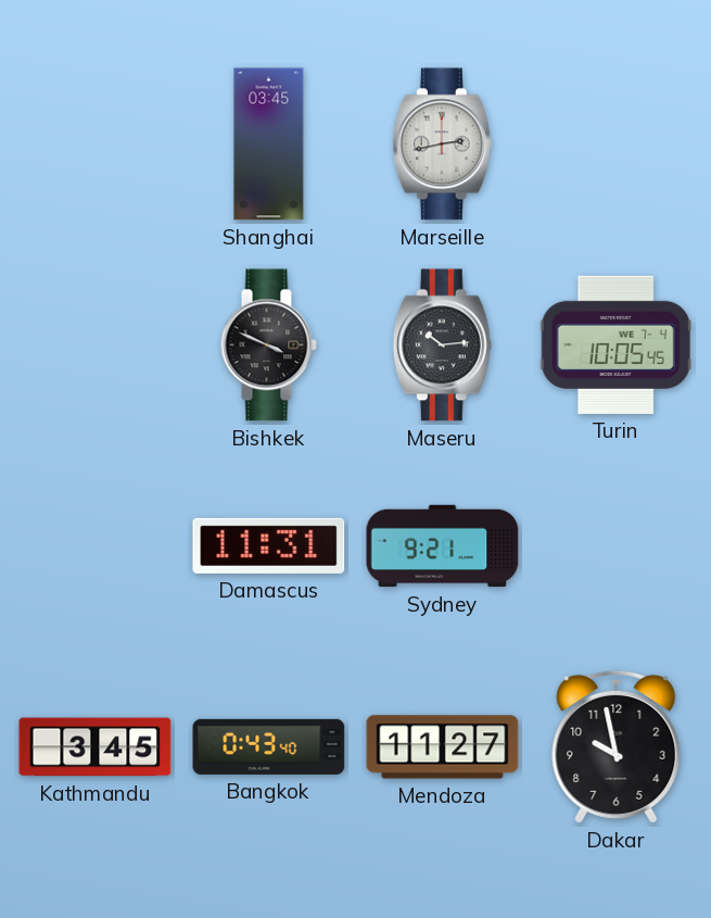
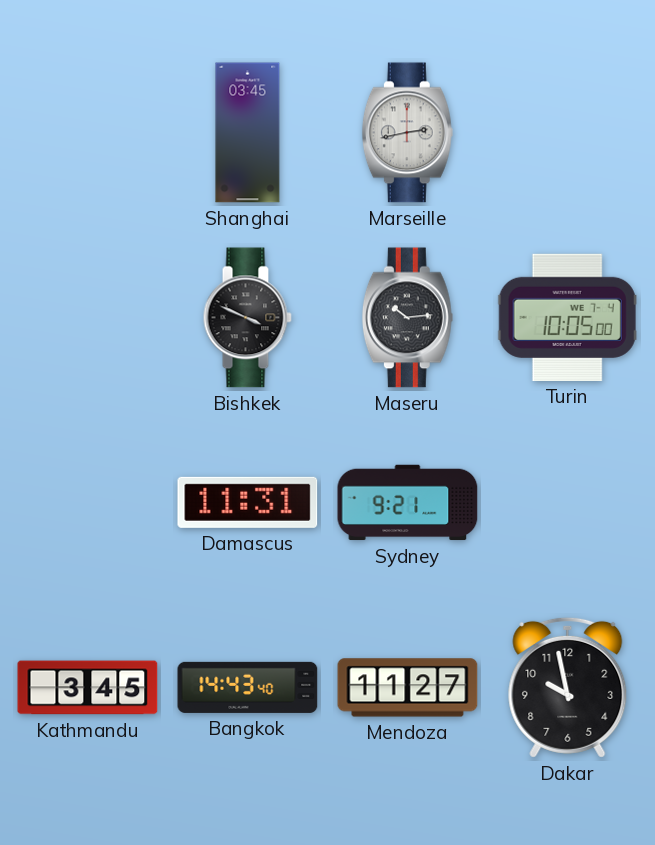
Turin: 10:05:45 -> 10:05:00 (567, 317)
Bangkok: 0:43 -> 14:43 (248, 687)
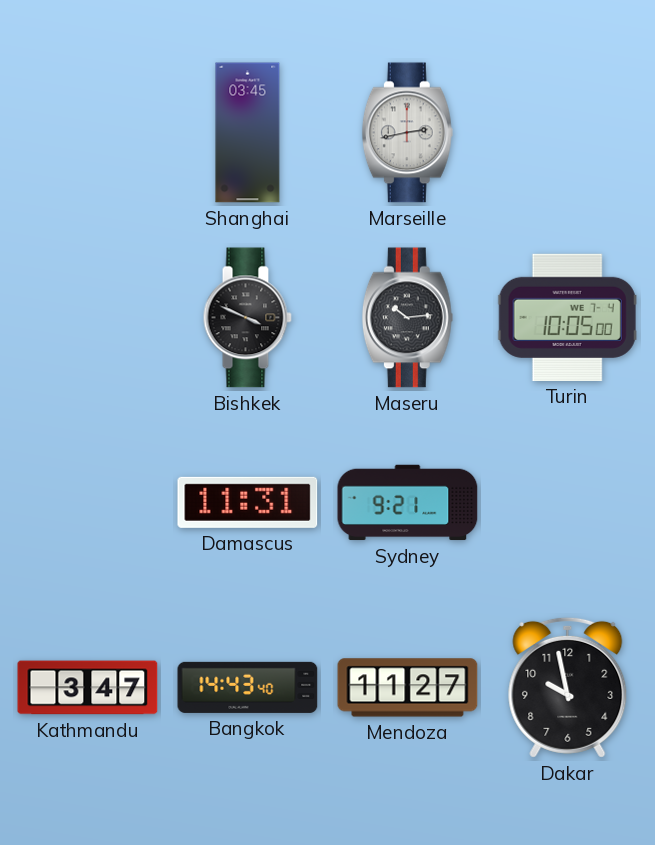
Kathmandu: 3:45 -> 3:47 (88, 688)
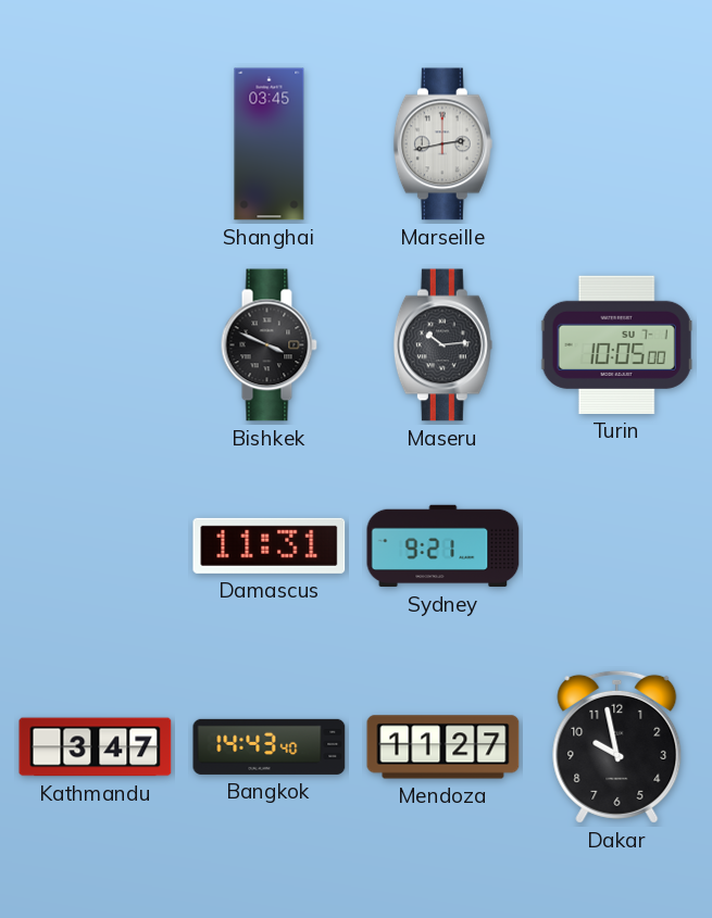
Turin date: WE 7-4 -> SU 7-1 (616, 344)
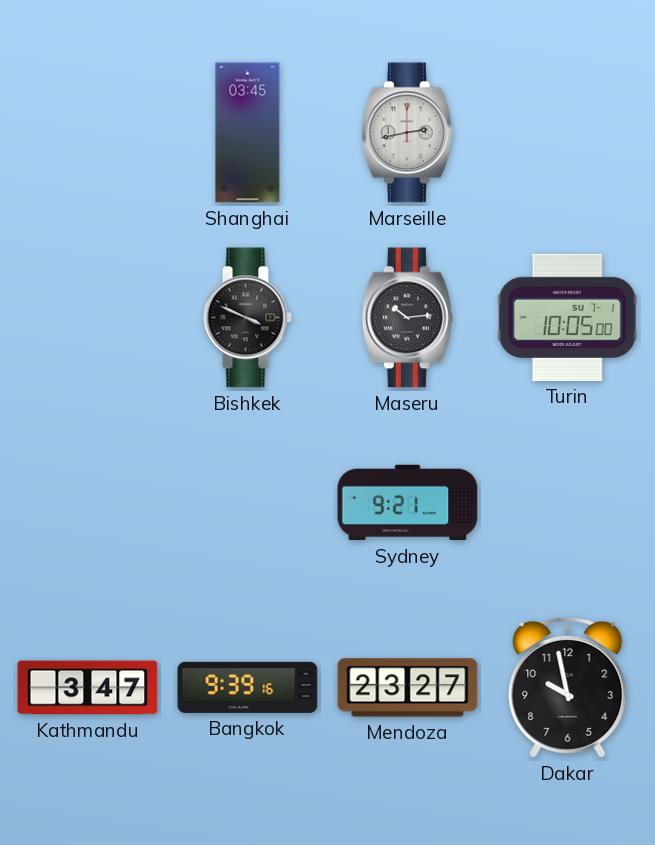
Damascus: 11:31 -> none (270, 545)
Bangkok: 14:43 -> 9:39 (248, 687)
Mendoza: 11:27 -> 23:27 (408, 688)
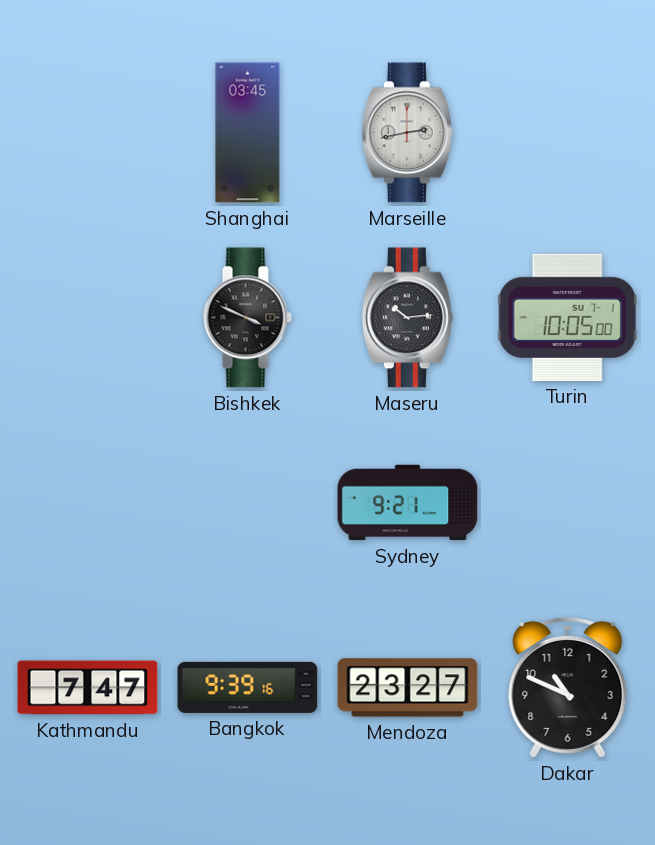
Kathmandu: 3:47 -> 7:47 (88, 688)
Dakar: 9:58 -> 10:49 (568, 687)
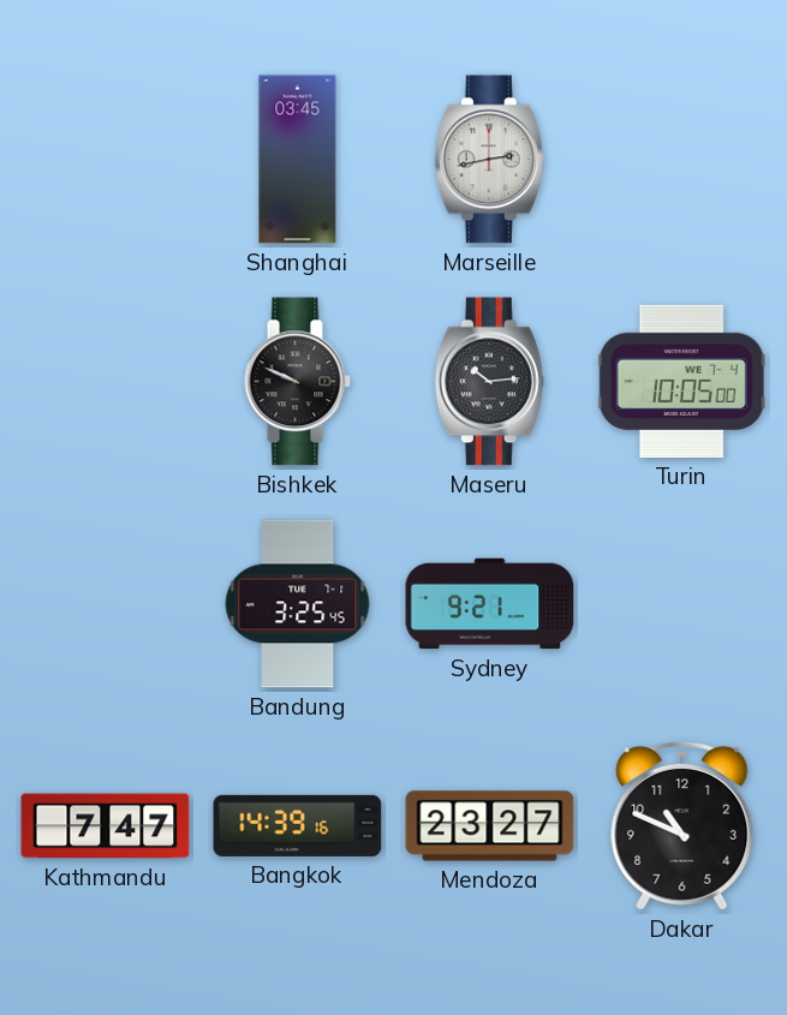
Bishkek: 3:49 -> 9:49 (297, 382)
Turin date: SU 7-1 -> WE 7-4 (681, 381)
Bandung: none -> 3:25 (298, 604)
Bangkok: 9:39 -> 14:39 (298, 825)
